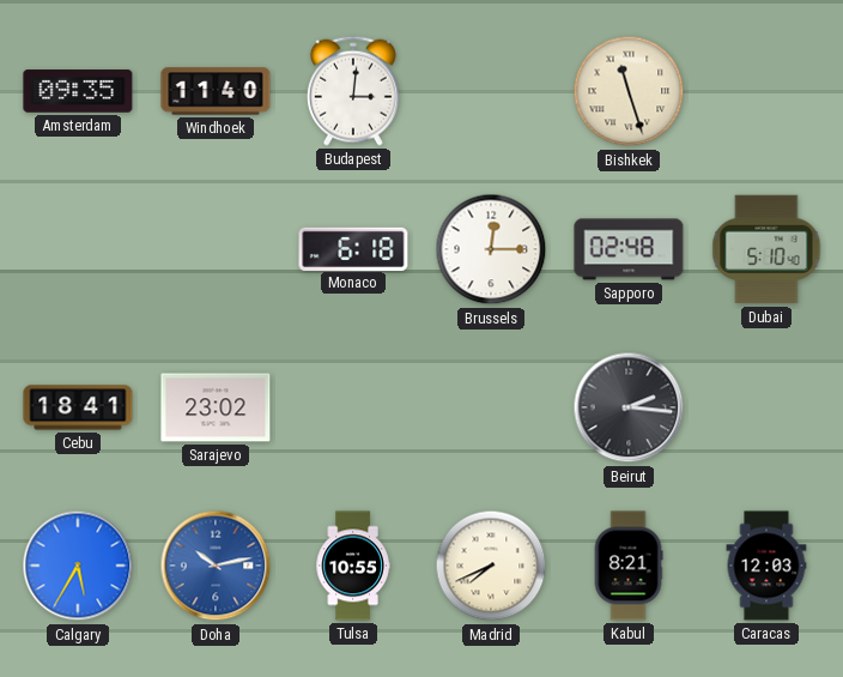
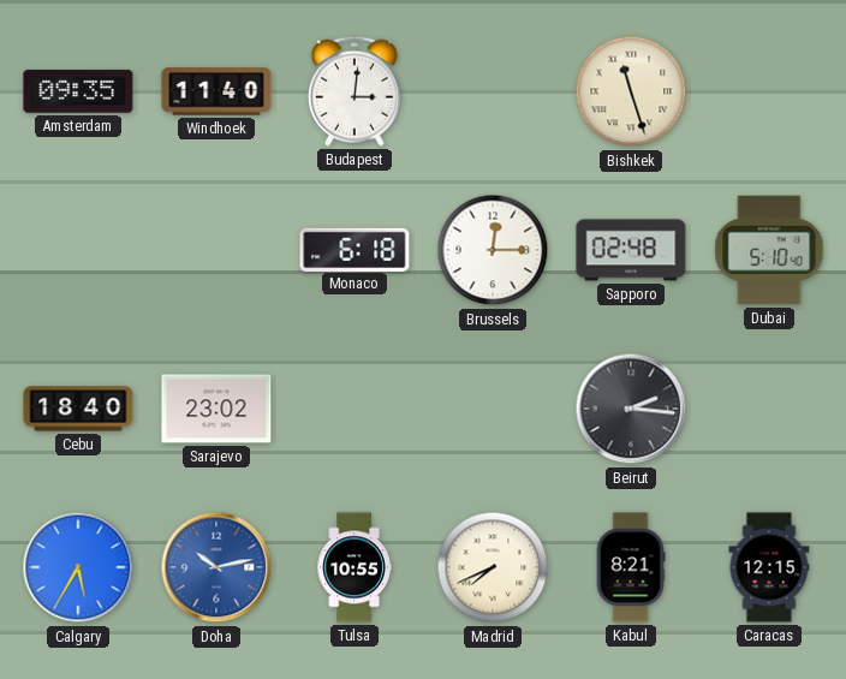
Cebu: 18:41 -> 18:40 (78, 409)
Caracas: 12:03 -> 12:15 (769, 567)
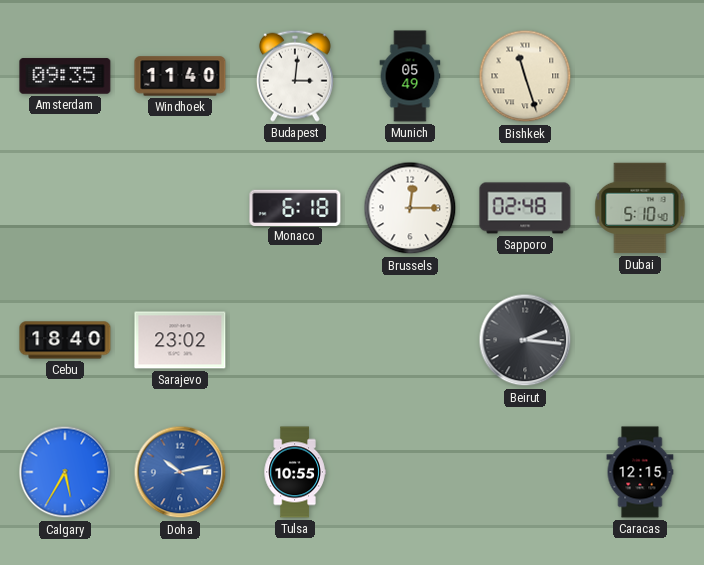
Munich: none -> 05:49 (410, 76)
Madrid: 7:41 -> none (493, 567)
Kabul: 8:21 -> none (631, 567)
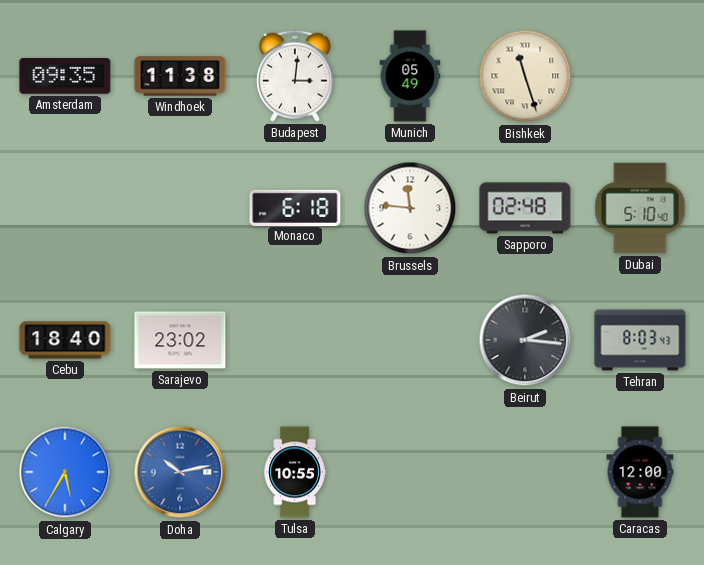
Windhoek: 11:40 -> 11:38 (180, 76)
Brussels: 12:15 -> 11:46 (410, 208)
Tehran: none -> 8:03 (640, 340)
Caracas: 12:15 -> 12:00 (640, 472)
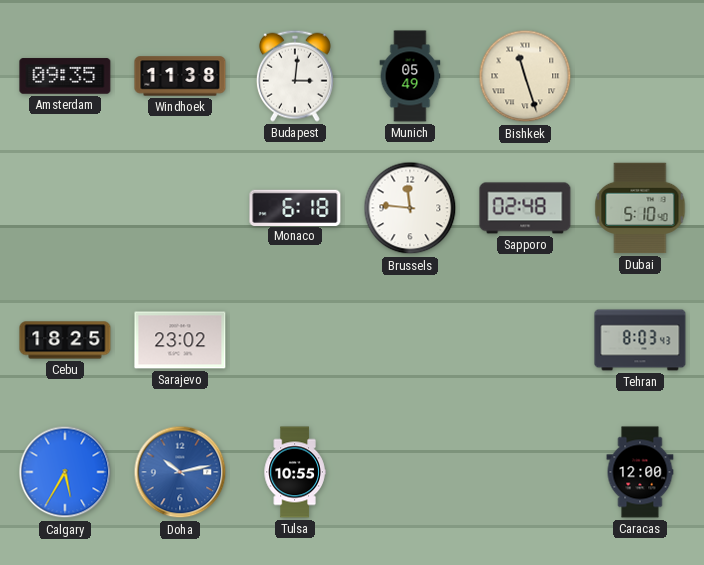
Cebu: 18:40 -> 18:25 (65, 340)
Beirut: 2:16 -> none (525, 340)
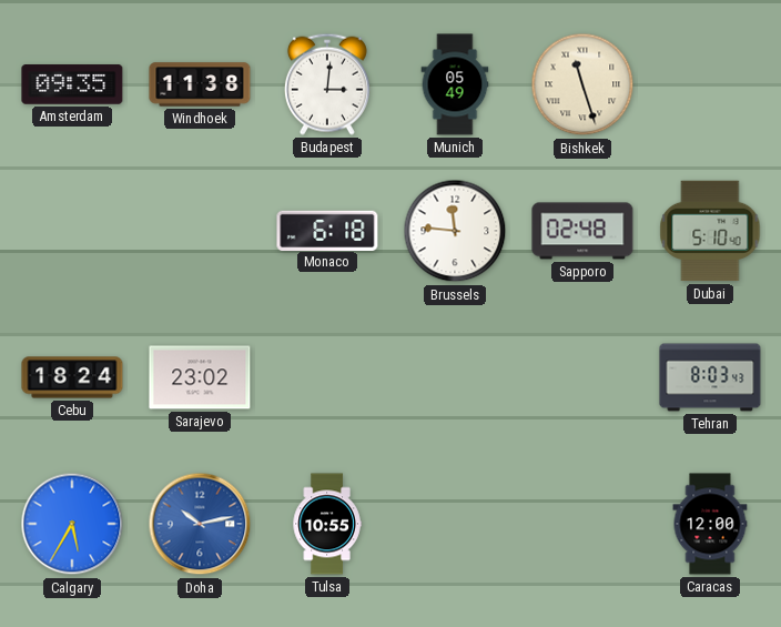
Cebu: 18:25 -> 18:24 (72, 377)
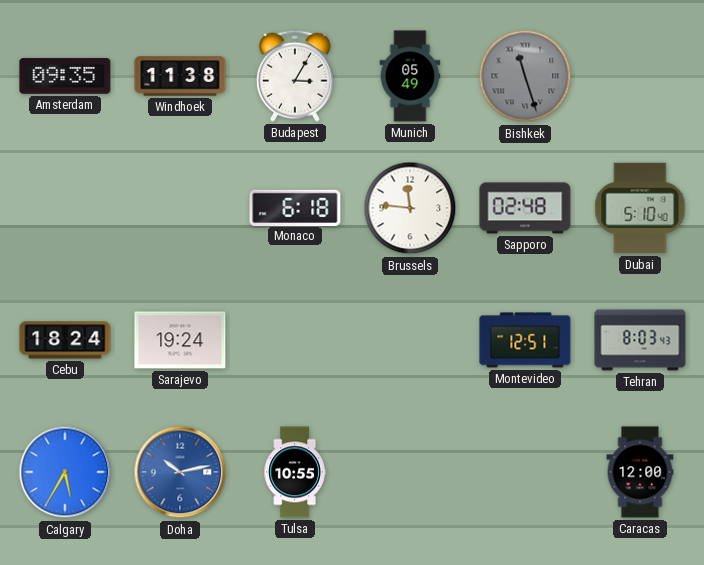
Budapest: 3:01 -> 3:05 (295, 76)
Bishkek dial: cream -> grey (525, 76)
Sarajevo: 23:02 -> 19:24 (180, 340)
Montevideo: none -> 12:51 (525, 340)
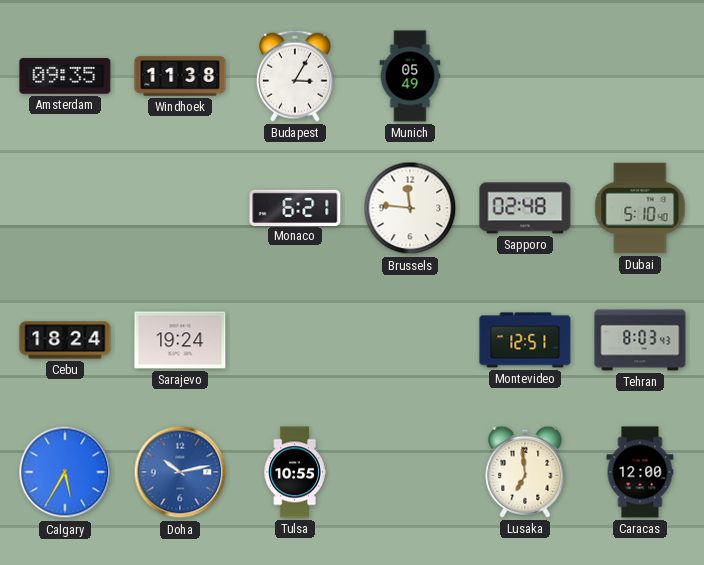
Bishkek: 11:27 -> none (525, 76)
Monaco: 6:18 -> 6:21 (295, 207)
Lusaka: none -> 6:59 (525, 472)
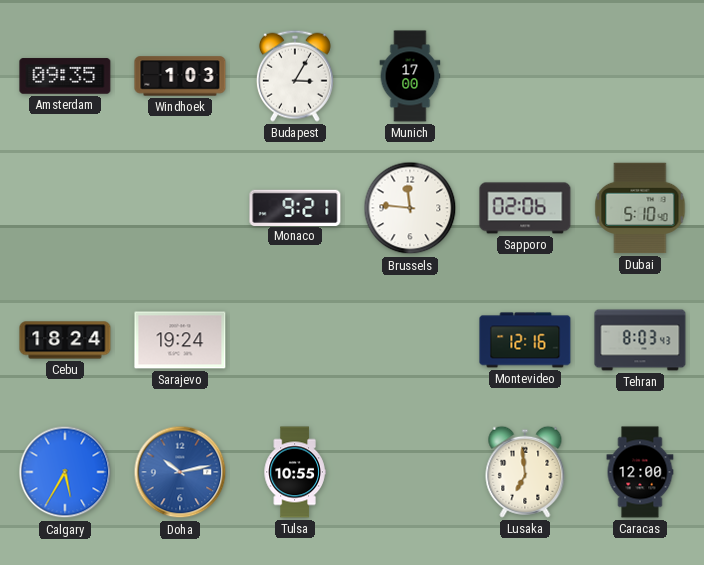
Windhoek: 11:38 -> 1:03 (180, 76)
Munich: 05:49 -> 17:00 (410, 76)
Monaco: 6:21 -> 9:21 (295, 207)
Sapporo: 02:48 -> 02:06 (525, 208)
Montevideo: 12:51 -> 12:16 (525, 340)
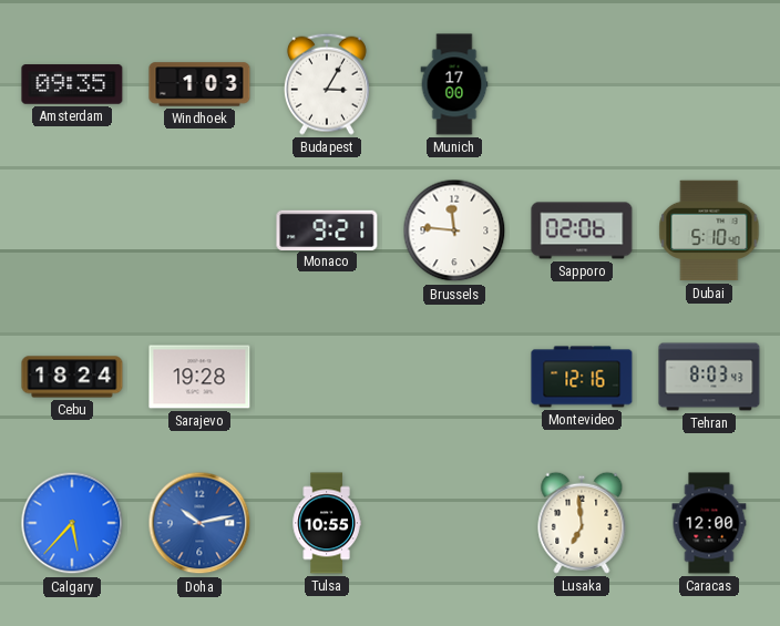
Sarajevo: 19:24 -> 19:28 (199, 377)
Calgary: 5:35 -> 5:37 (72, 523)
